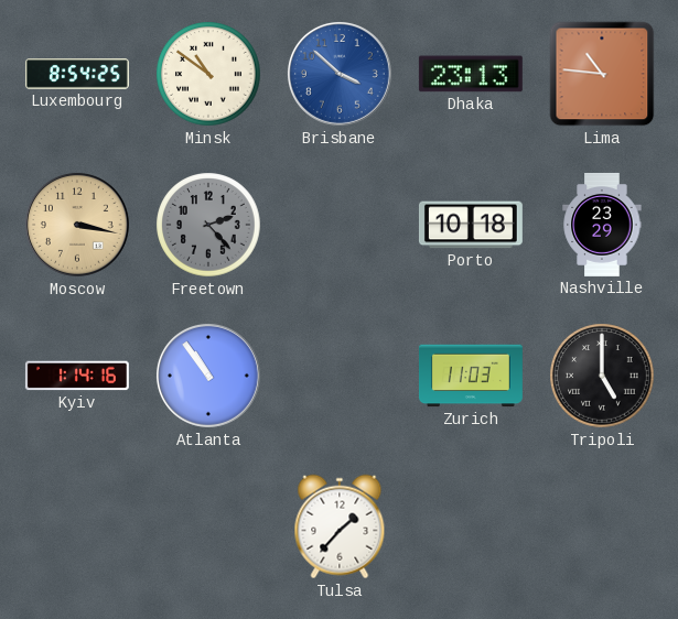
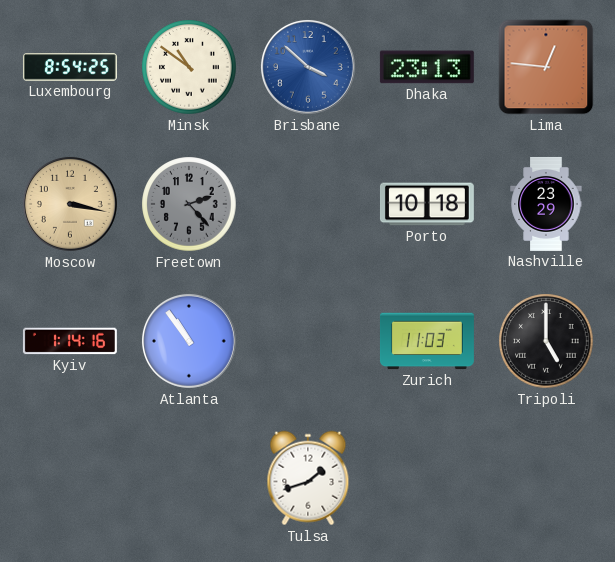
Lima: 10:46 -> 12:46 (546, 67)
Tulsa: 1:37 -> 1:42 (308, 478)
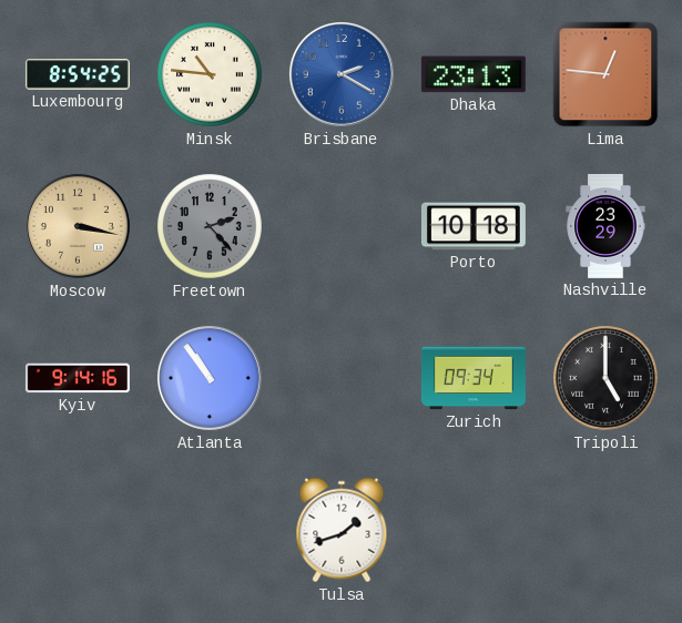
Minsk: 10:51 -> 10:46 (210, 74)
Brisbane: 3:52 -> 2:20 (342, 74)
Kyiv: 1:14 -> 9:14 (78, 378)
Zurich: 11:03 -> 09:34 (474, 378)
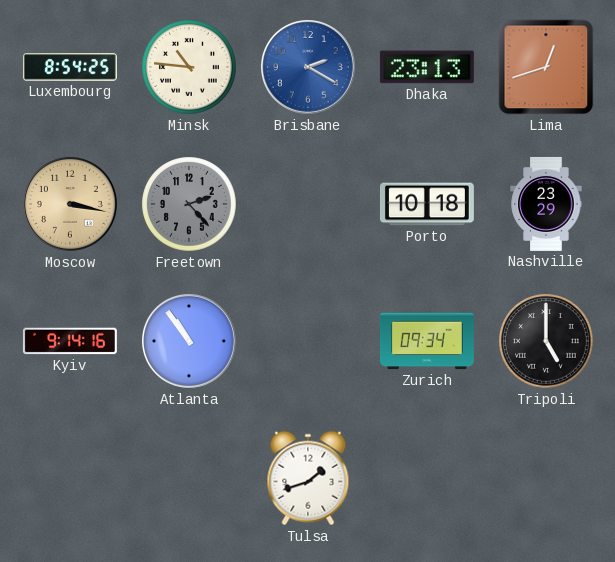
Lima: 12:46 -> 12:42 (546, 67)
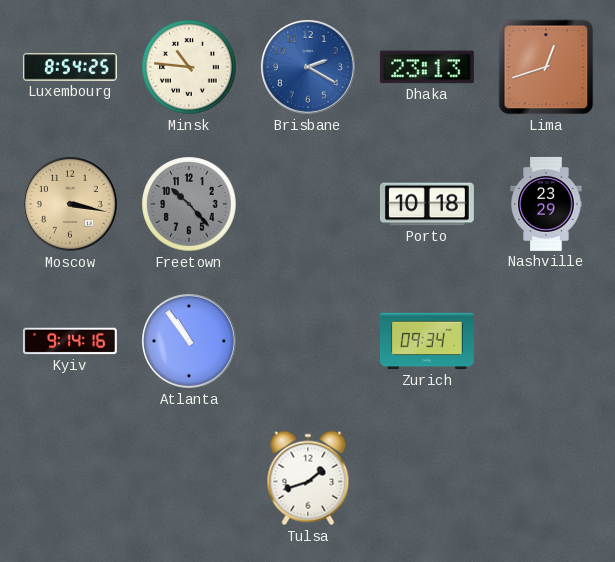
Freetown: 2:23 -> 10:23 (189, 204)
Tripoli: 5:00 -> none (546, 341)
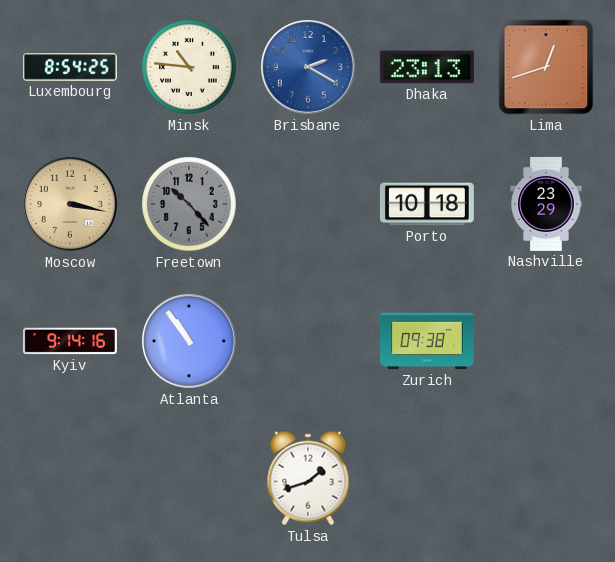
Zurich: 09:34 -> 09:38 (427, 341)
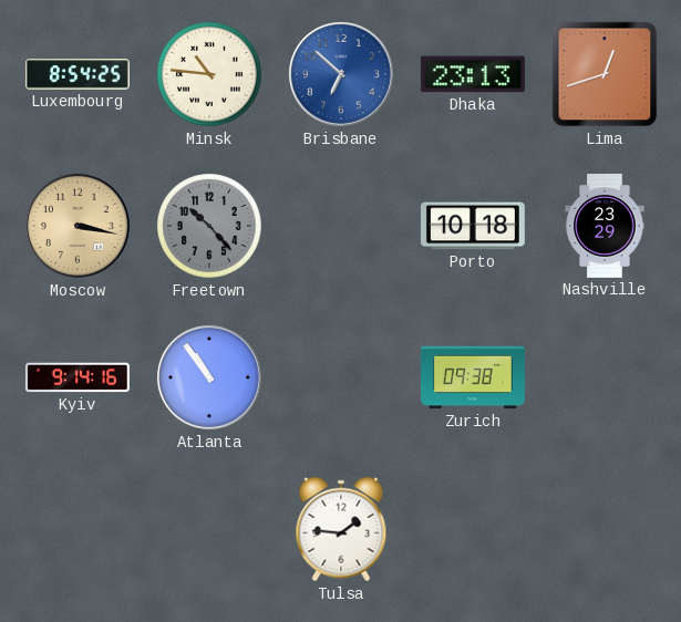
Brisbane: 2:20 -> 6:52 (341, 74)
Tulsa: 1:42 -> 1:46 (341, 529)
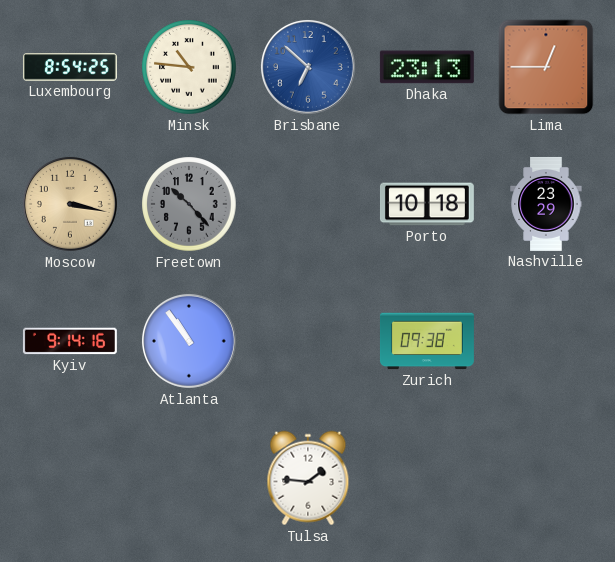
Lima: 12:42 -> 12:45 (546, 67)
